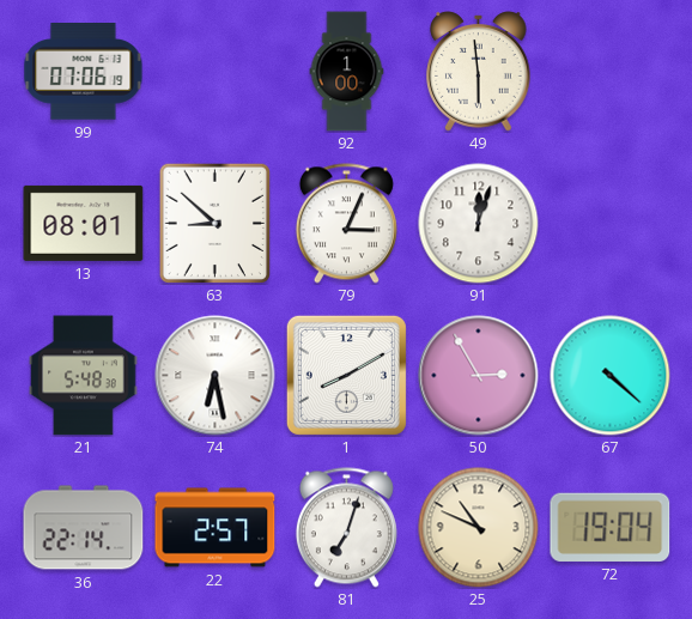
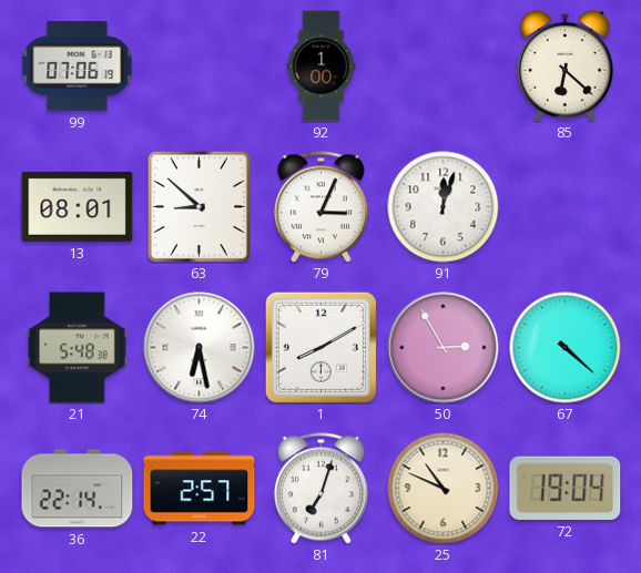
49: 5:59 -> none (479, 72)
85: none -> 6:22 (566, 66)
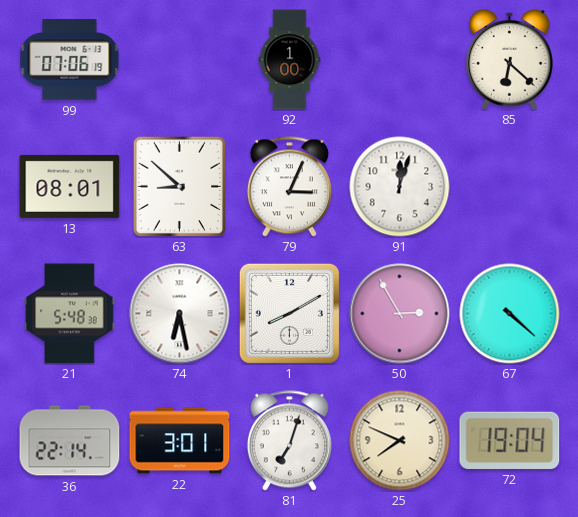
22: 2:57 -> 3:01 (180, 441)
25: 10:49 -> 7:49 (400, 441)
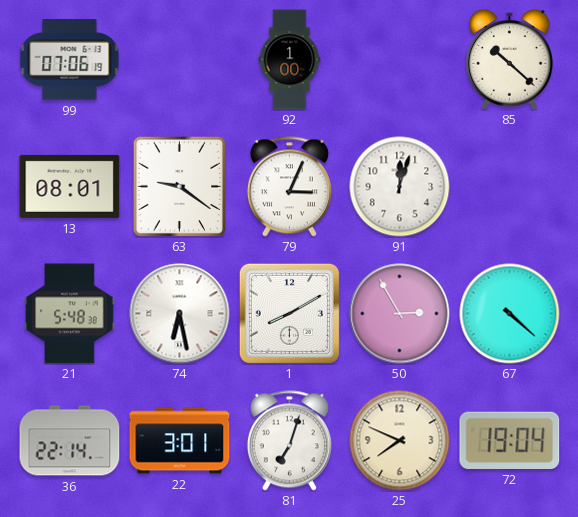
85: 6:22 -> 10:22 (510, 60)
63: 8:52 -> 9:21 (179, 186)
